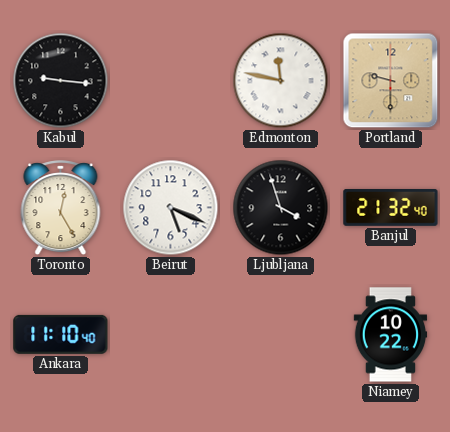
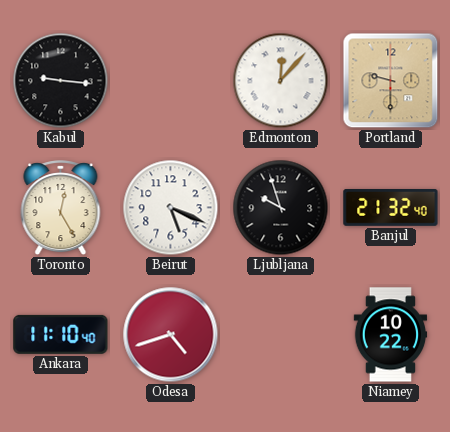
Edmonton: 11:47 -> 12:07 (281, 81)
Ljubljana: 3:57 -> 9:57 (281, 208)
Odesa: none -> 4:42 (171, 335)
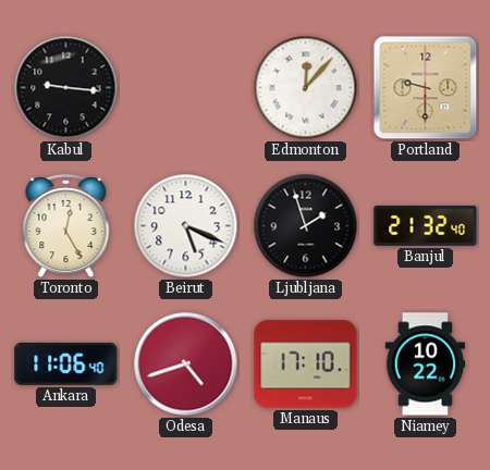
Ljubljana: 9:57 -> 1:57 (306, 226)
Ankara: 11:10 -> 11:06 (66, 363)
Manaus: none -> 17:10 (306, 364)
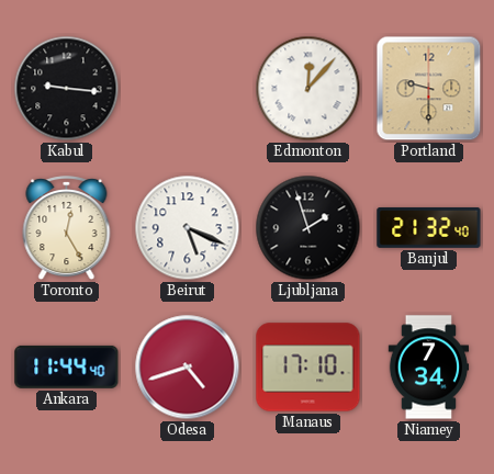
Ankara: 11:06 -> 11:44 (67, 366)
Niamey: 10:22 -> 7:34 (429, 368)
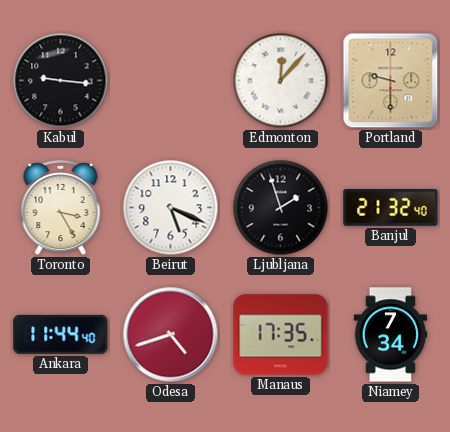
Toronto: 12:25 -> 3:25 (61, 208)
Manaus: 17:10 -> 17:35 (281, 335)
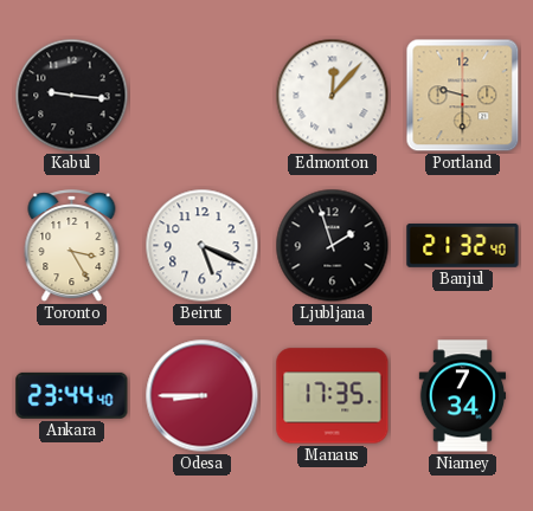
Ankara: 11:44 -> 23:44 (72, 395)
Odesa: 4:42 -> 8:45 (203, 396)
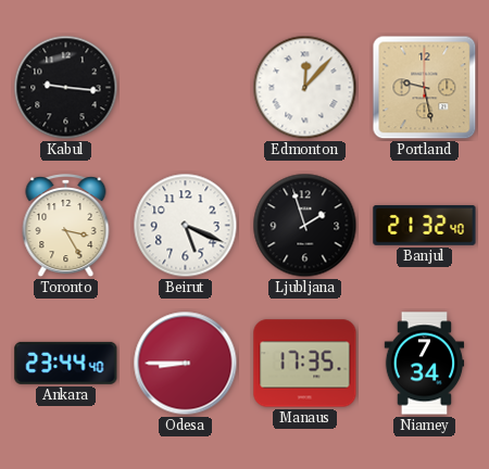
Portland: 9:30 -> 9:28 (425, 88)
